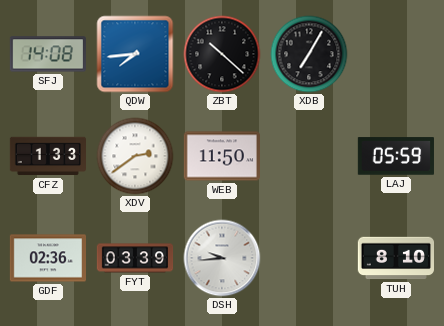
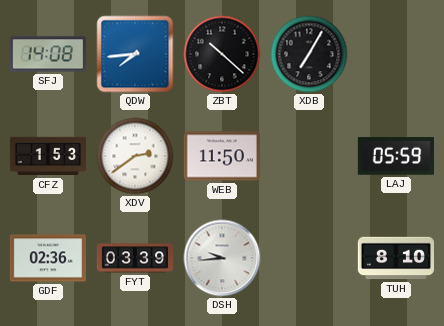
CFZ: 1:33 -> 1:53 (47, 156)
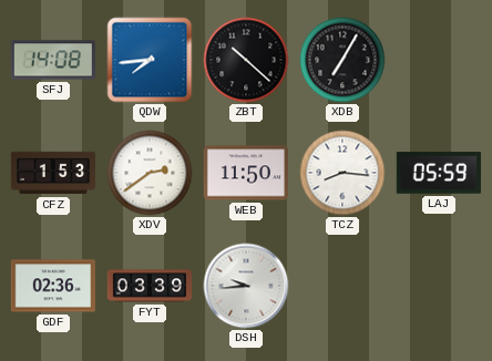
TCZ: none -> 8:16 (342, 173)
TUH: 8:10 -> none (395, 258)
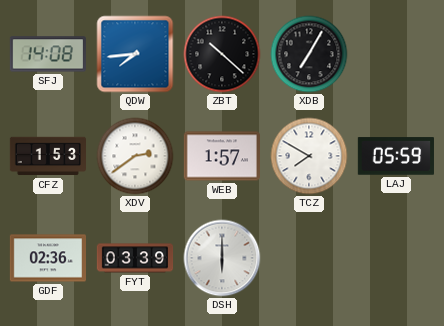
WEB: 11:50 -> 1:57 (221, 156)
TCZ: 8:16 -> 7:50 (309, 156)
DSH: 9:44 -> 6:00 (222, 258)
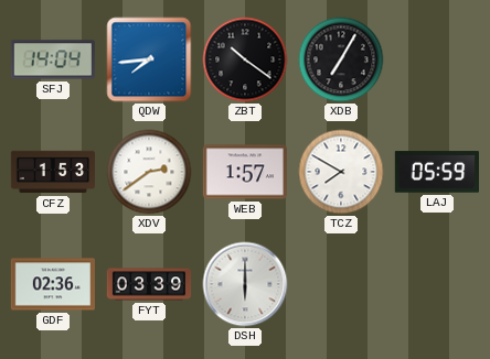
SFJ: 14:08 -> 14:04 (53, 59)
ZBT: 10:22 -> 10:21 (245, 59)
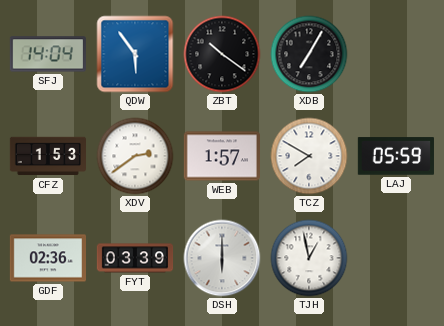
QDW: 7:44 -> 5:54 (135, 54)
TJH: none -> 12:58 (309, 258)
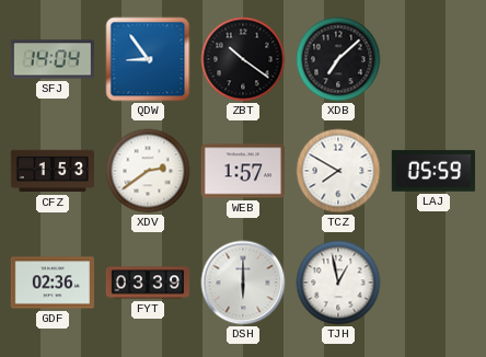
QDW: 5:54 -> 8:54 (148, 59)
XDB: 7:05 -> 7:08 (338, 59)
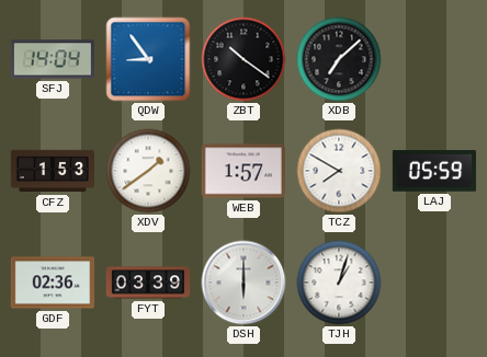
XDV: 2:39 -> 1:39 (148, 171)
TJH: 12:58 -> 1:03 (339, 283)
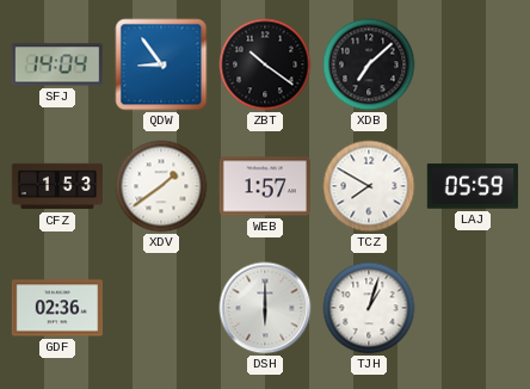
FYT: 03:39 -> none (148, 283)
